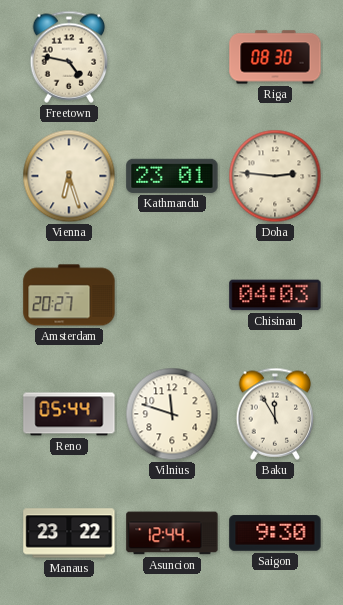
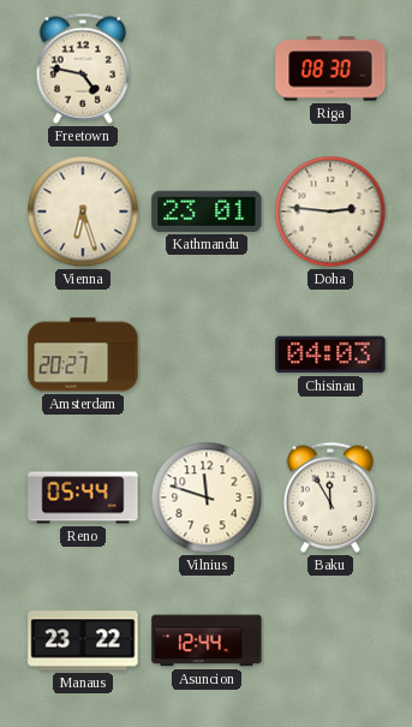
Saigon: 9:30 -> none (275, 533)
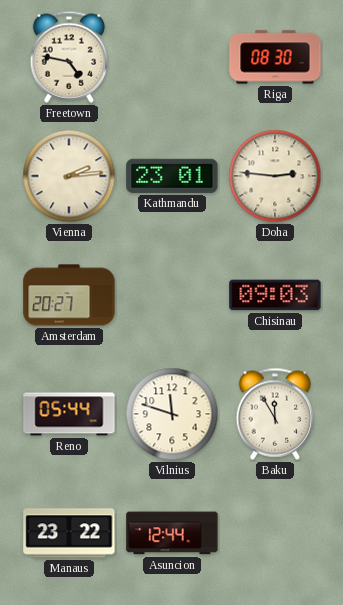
Vienna: 6:27 -> 2:14 (69, 176)
Chisinau: 04:03 -> 09:03 (275, 295)
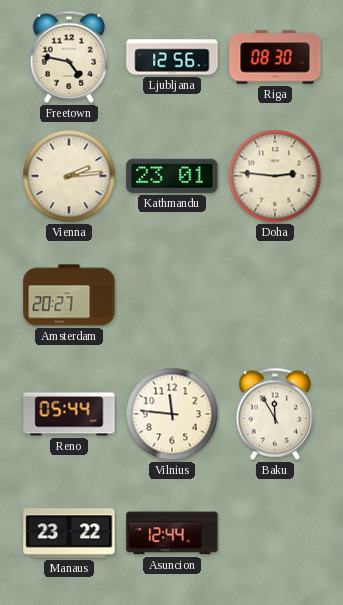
Ljubljana: none -> 12:56 (172, 57)
Chisinau: 09:03 -> none (275, 295)
Vilnius: 11:48 -> 11:46 (172, 414)
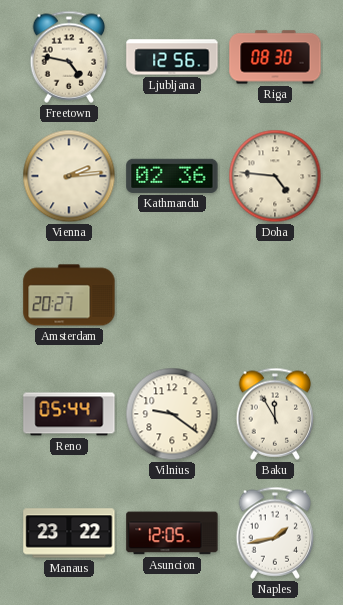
Kathmandu: 23:01 -> 02:36 (172, 176)
Doha: 2:46 -> 4:46 (275, 176)
Vilnius: 11:46 -> 9:21 (172, 414)
Asuncion: 12:44 -> 12:05 (172, 533)
Naples: none -> 1:43 (275, 533)
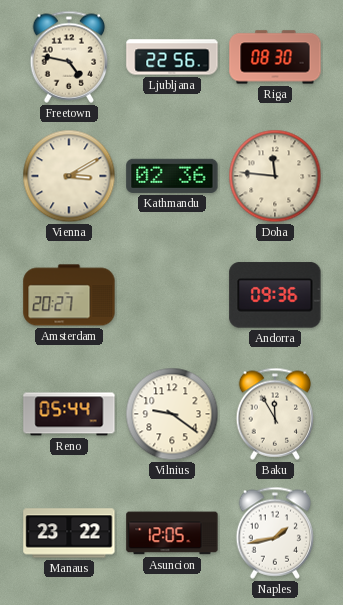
Ljubljana: 12:56 -> 22:56 (172, 57)
Vienna: 2:14 -> 3:10 (69, 176)
Doha: 4:46 -> 11:46 (275, 176)
Andorra: none -> 09:36 (275, 295)
